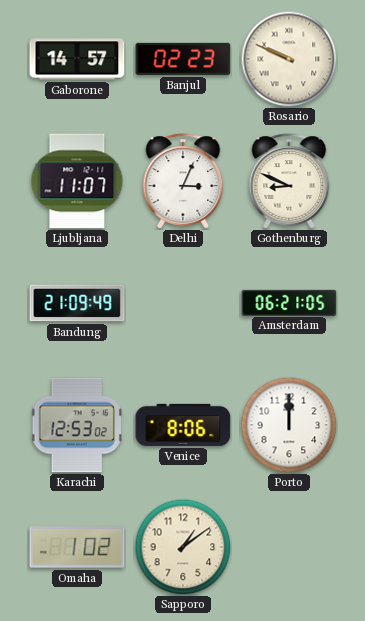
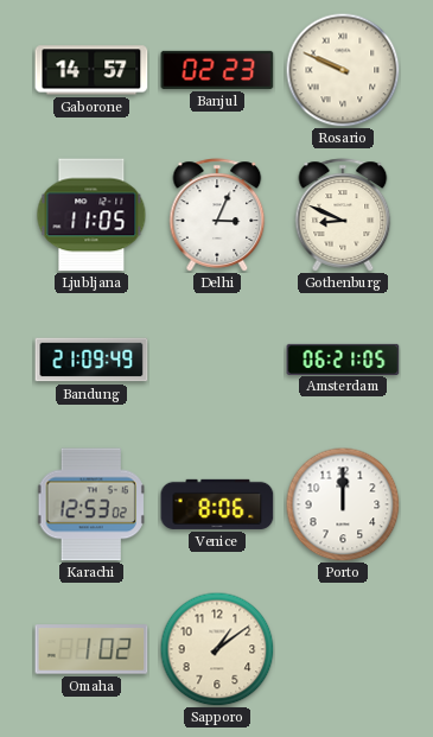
Ljubljana: 11:07 -> 11:05 (91, 215)
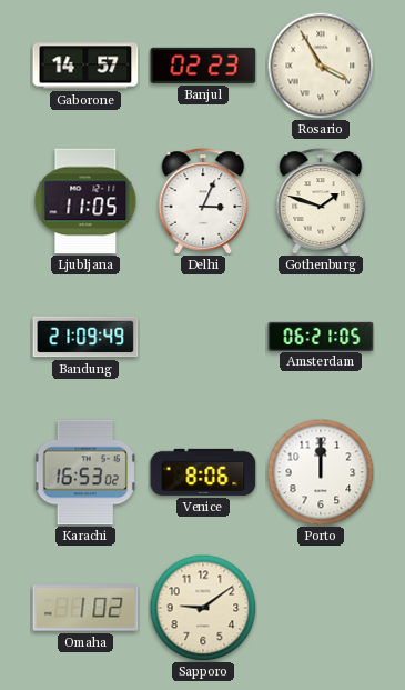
Rosario: 9:49 -> 3:55 (321, 66)
Gothenburg: 8:49 -> 1:48 (321, 201)
Karachi: 12:53 -> 16:53 (85, 472)
Sapporo: 1:09 -> 9:09 (203, 608)
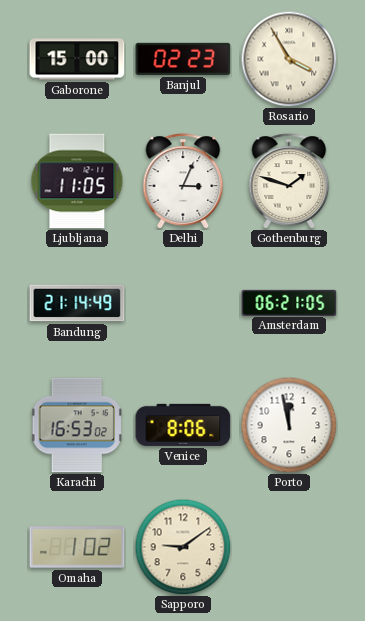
Gaborone: 14:57 -> 15:00 (77, 59)
Bandung: 21:09 -> 21:14 (77, 303)
Porto: 12:00 -> 11:58 (289, 425)
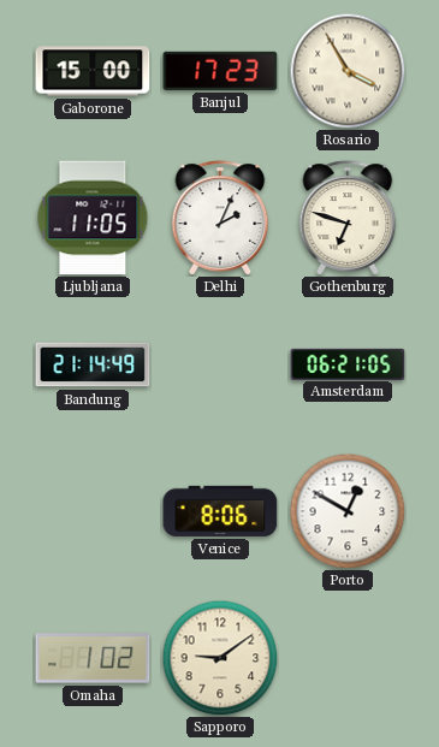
Banjul: 02:23 -> 17:23 (220, 71)
Delhi: 3:04 -> 2:04 (220, 218)
Gothenburg: 1:48 -> 6:48 (348, 218)
Karachi: 16:53 -> none (77, 425)
Porto: 11:58 -> 12:50 (348, 511)
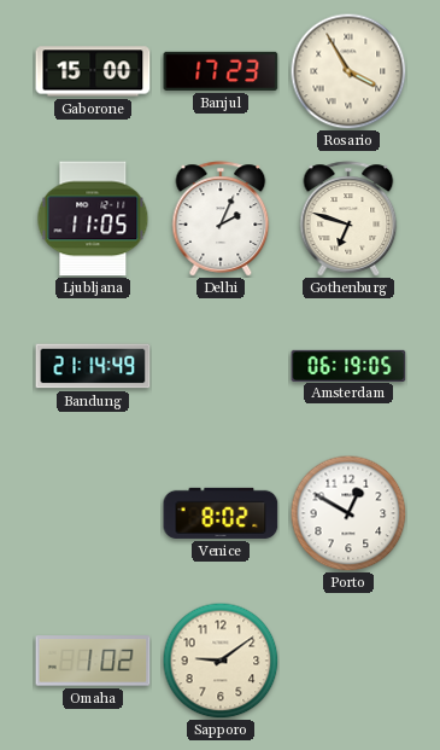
Amsterdam: 06:21 -> 06:19 (348, 365)
Venice: 8:06 -> 8:02 (221, 513)
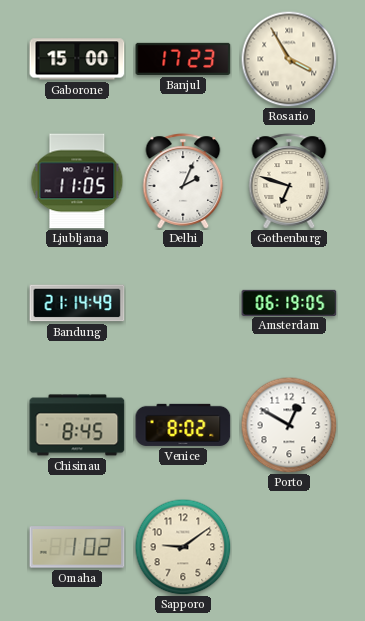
Chisinau: none -> 8:45 (77, 425)
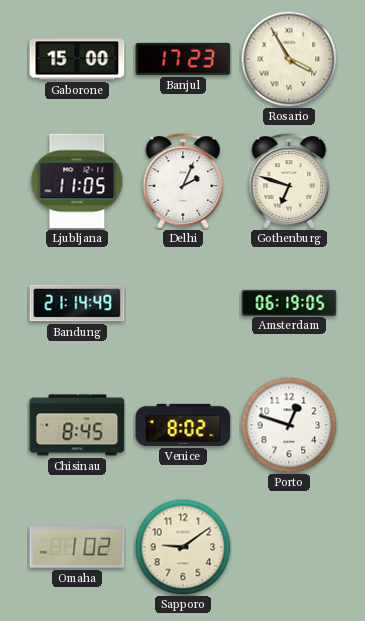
Porto: 12:50 -> 12:48 (289, 425)
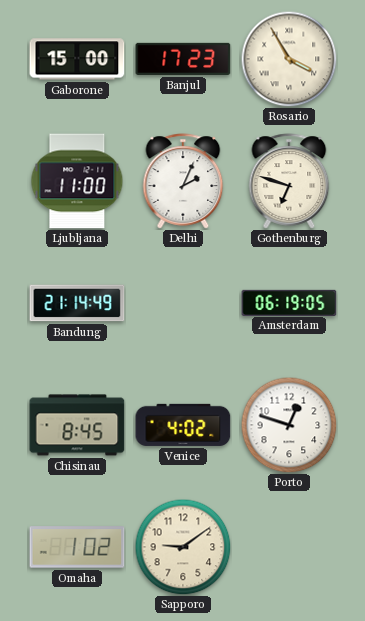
Ljubljana: 11:05 -> 11:00 (77, 181)
Venice: 8:02 -> 4:02 (183, 425)
